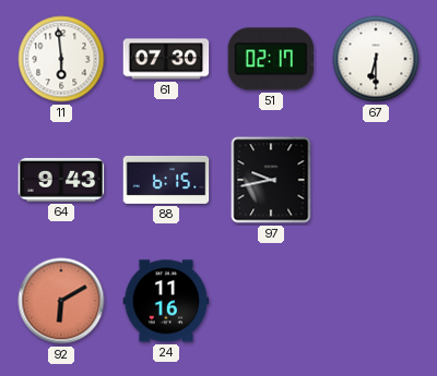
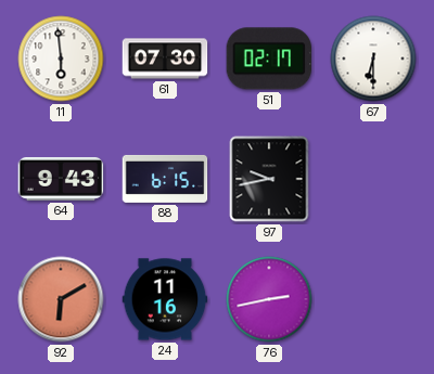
76: none -> 2:43 (269, 299)
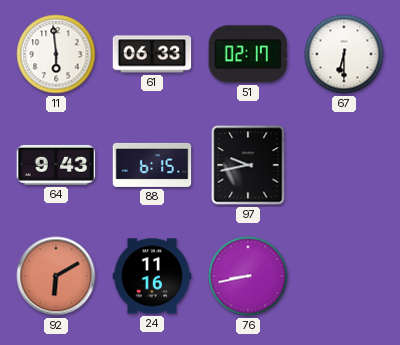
61: 07:30 -> 06:33 (152, 54)
76: 2:43 -> 8:43 (248, 276)
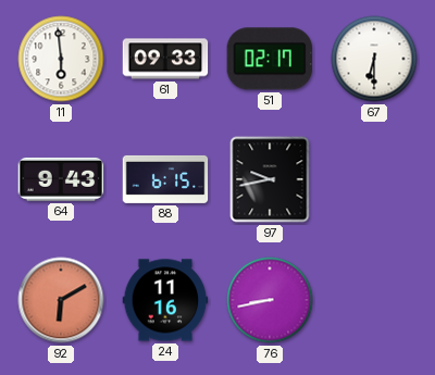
61: 06:33 -> 09:33 (165, 59)
